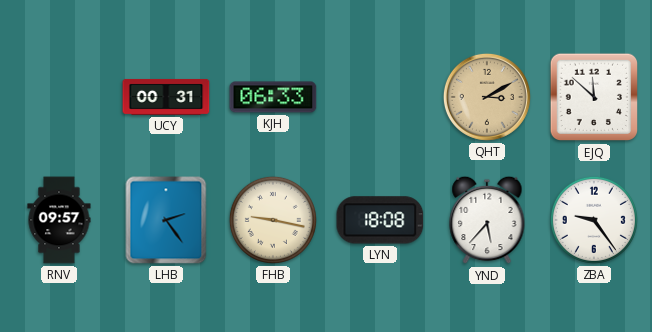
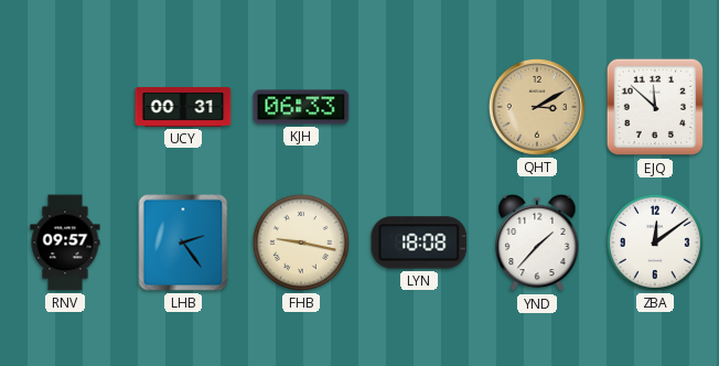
YND: 5:37 -> 1:37 (537, 243)
ZBA: 9:24 -> 12:09 (655, 243)
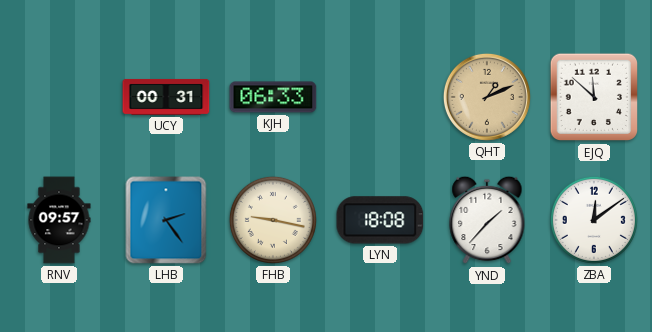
QHT: 3:10 -> 1:11 (487, 97)
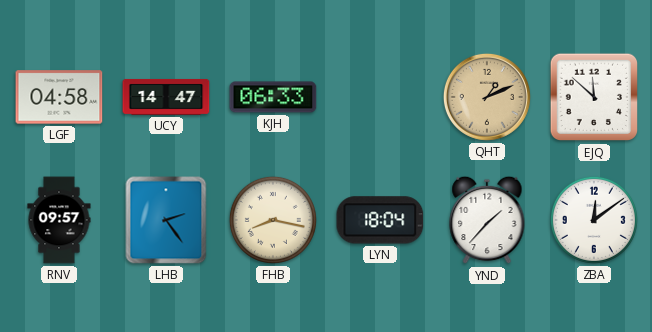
LGF: none -> 04:58 (59, 97)
UCY: 00:31 -> 14:47 (166, 97)
FHB: 9:17 -> 8:17 (273, 220)
LYN: 18:08 -> 18:04 (380, 220)
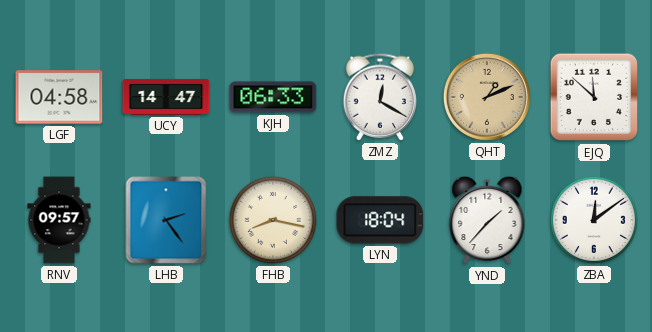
ZMZ: none -> 12:20 (379, 97)
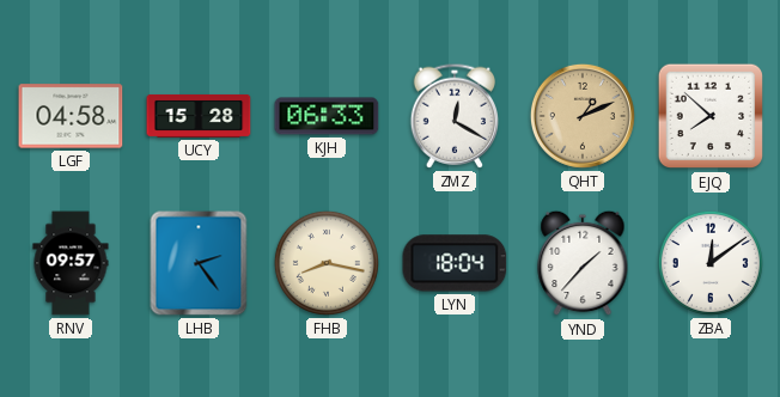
UCY: 14:47 -> 15:28 (199, 116)
EJQ: 11:52 -> 7:52 (711, 116)
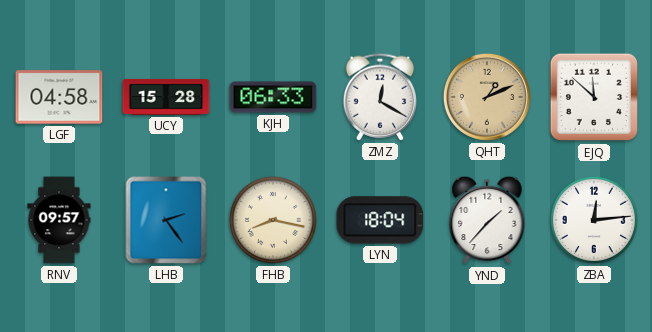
EJQ: 7:52 -> 11:52 (594, 97)
ZBA: 12:09 -> 12:14 (594, 220)
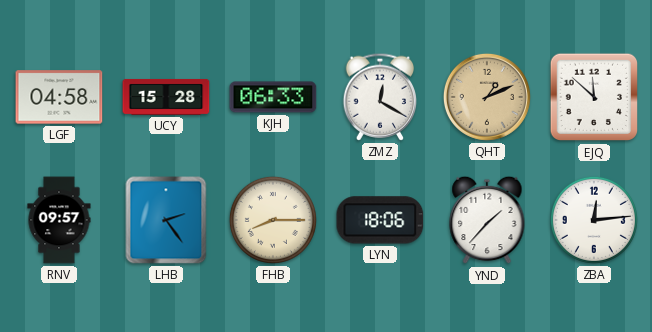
FHB: 8:17 -> 8:15 (273, 220)
LYN: 18:04 -> 18:06 (380, 220)
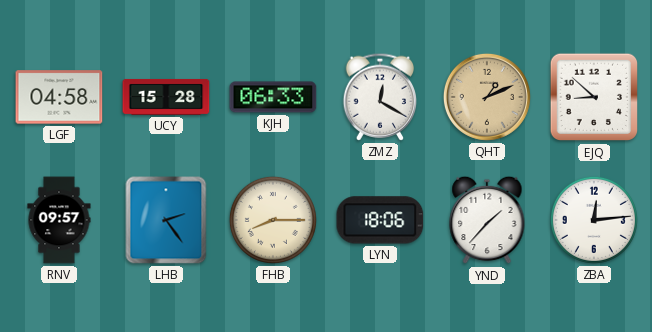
EJQ: 11:52 -> 8:52 (594, 97)
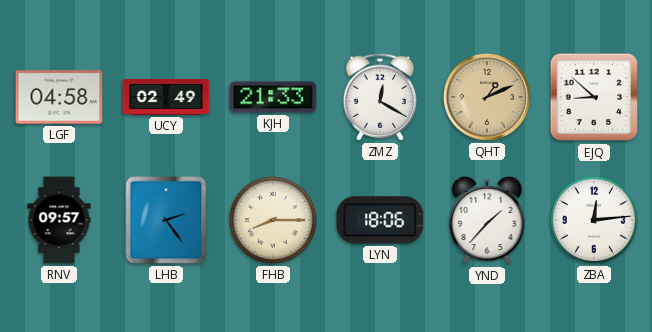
UCY: 15:28 -> 02:49 (166, 97)
KJH: 06:33 -> 21:33 (273, 97)
